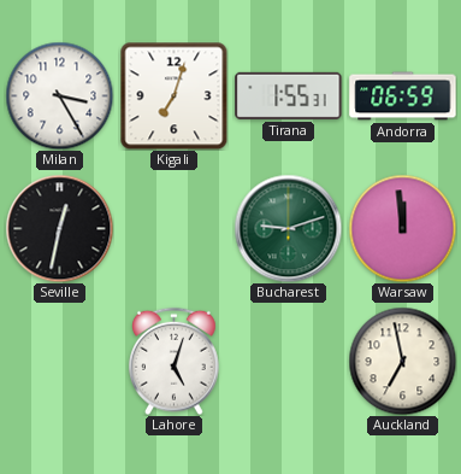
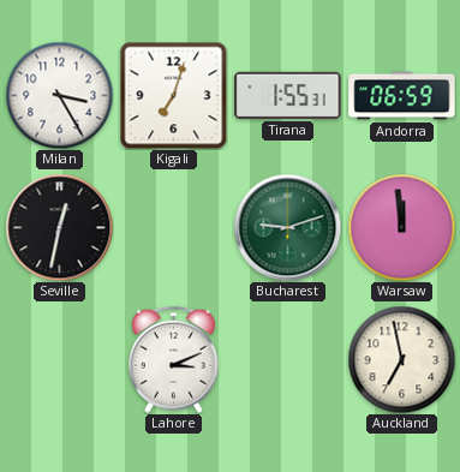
Lahore: 5:03 -> 3:11 (174, 359)
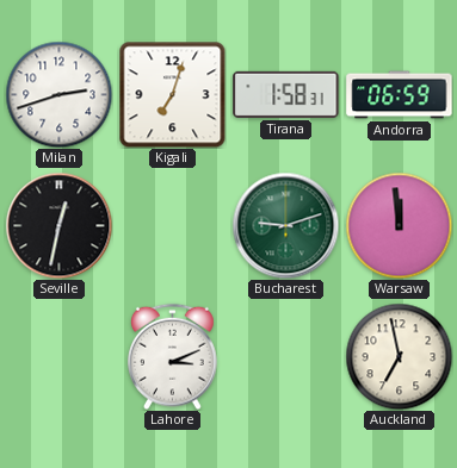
Milan: 3:25 -> 2:42 (58, 94)
Tirana: 1:55 -> 1:58 (286, 94)
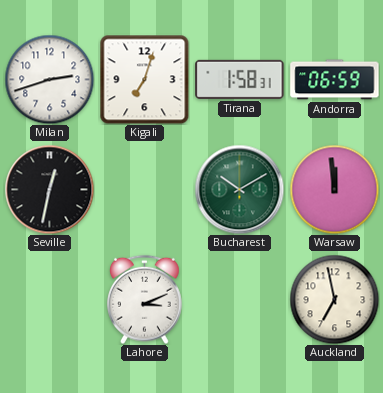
Bucharest: 9:12 -> 10:10 (239, 189)
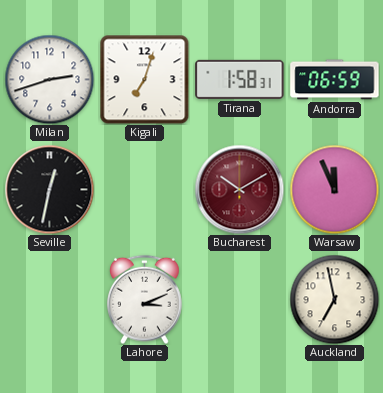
Bucharest dial: green -> burgundy (239, 189)
Warsaw: 11:59 -> 11:56 (334, 189)
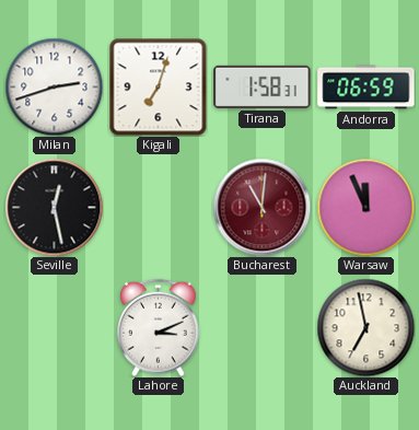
Seville: 12:32 -> 12:28 (54, 207)
Bucharest: 10:10 -> 11:01 (261, 207)
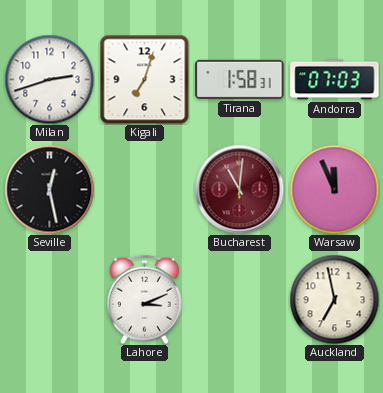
Andorra: 06:59 -> 07:03 (335, 80)
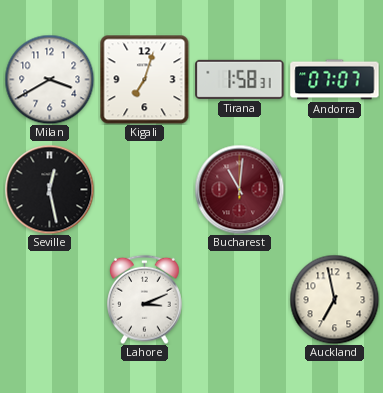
Milan: 2:42 -> 3:40 (49, 79)
Andorra: 07:03 -> 07:07 (335, 80)
Warsaw: 11:56 -> none (334, 189)
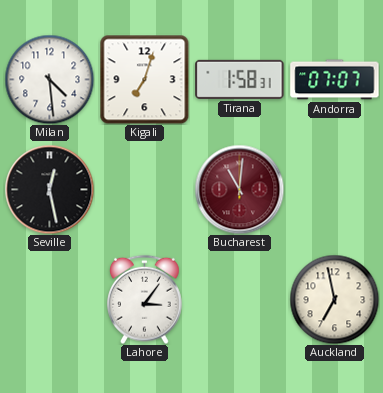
Milan: 3:40 -> 4:29 (49, 79)
Lahore: 3:11 -> 3:06 (145, 299)
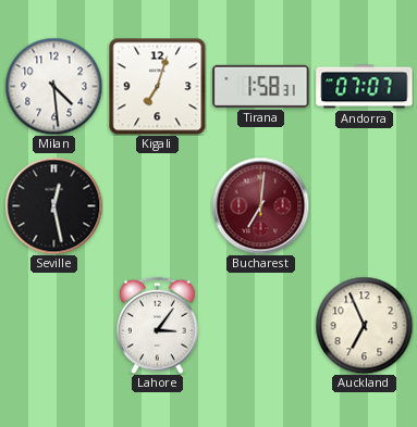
Bucharest: 11:01 -> 7:01 (260, 205)
Auckland: 6:58 -> 6:56 (364, 325)
